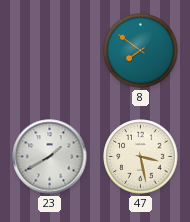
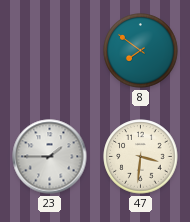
23: 1:40 -> 1:45 (50, 157)
47: 3:28 -> 3:31 (141, 157)
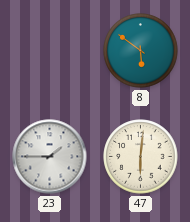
8: 7:51 -> 5:51 (141, 51)
47: 3:31 -> 6:01 (141, 157)
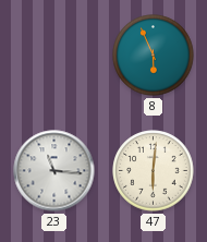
8: 5:51 -> 5:56 (154, 56)
23: 1:45 -> 11:16 (54, 171)
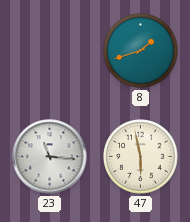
8: 5:56 -> 1:42 (141, 51)
47: 6:01 -> 5:58 (141, 157)
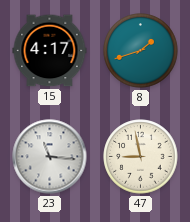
15: none -> 4:17 (50, 51)
47: 5:58 -> 8:58 (141, 157)
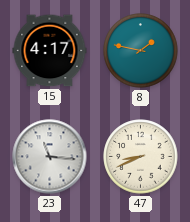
8: 1:42 -> 1:47 (141, 51)
47: 8:58 -> 8:41 (141, 157)
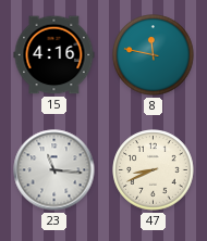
15: 4:17 -> 4:16 (54, 55)
8: 1:47 -> 11:47 (154, 55)
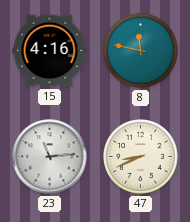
23: 11:16 -> 11:14 (50, 157)
